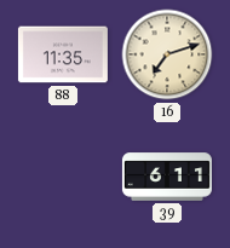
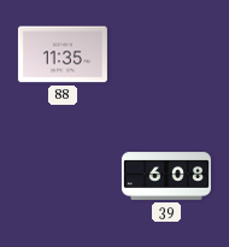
16: 7:12 -> none (167, 54)
39: 6:11 -> 6:08 (166, 176)
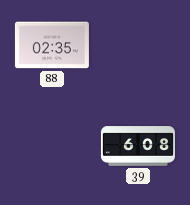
88: 11:35 -> 02:35 (52, 45)
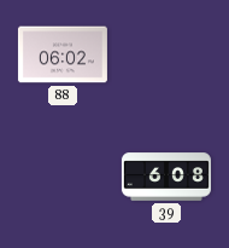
88: 02:35 -> 06:02 (63, 54)
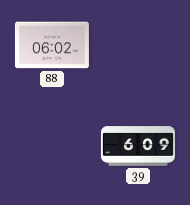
39: 6:08 -> 6:09 (138, 146)
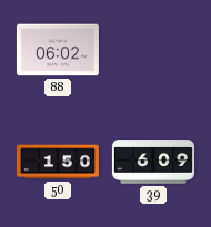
50: none -> 1:50 (58, 162)
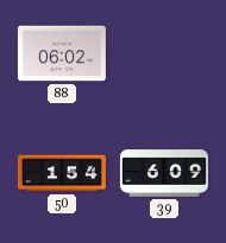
50: 1:50 -> 1:54 (62, 173)
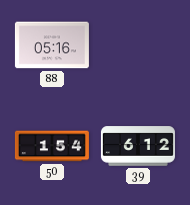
88: 06:02 -> 05:16 (52, 45)
39: 6:09 -> 6:12 (138, 146)
